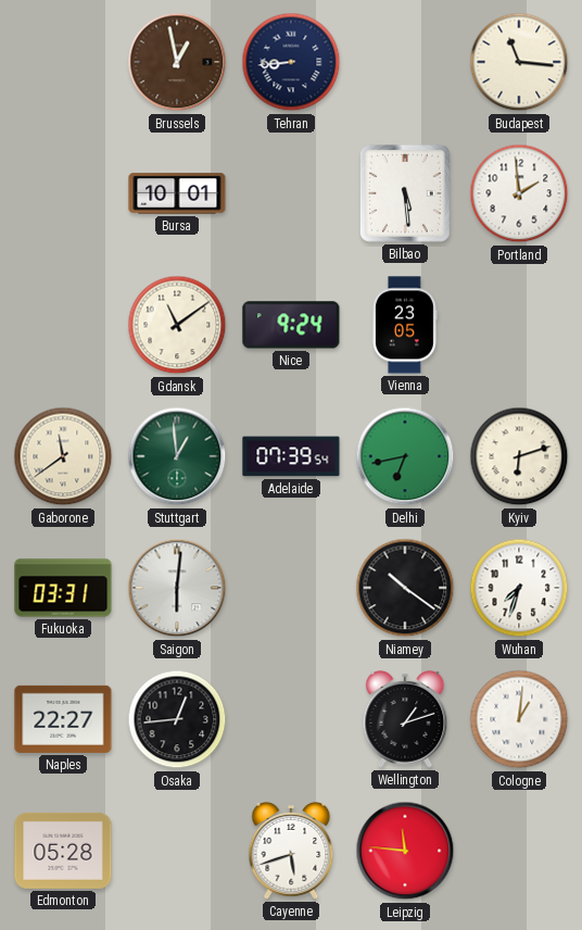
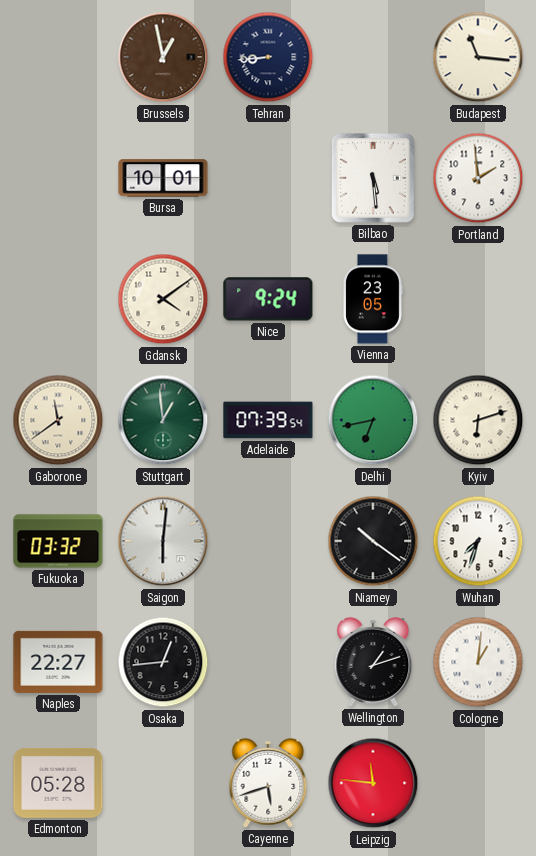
Gdansk: 11:09 -> 4:09 (163, 299)
Fukuoka: 03:31 -> 03:32 (58, 541)
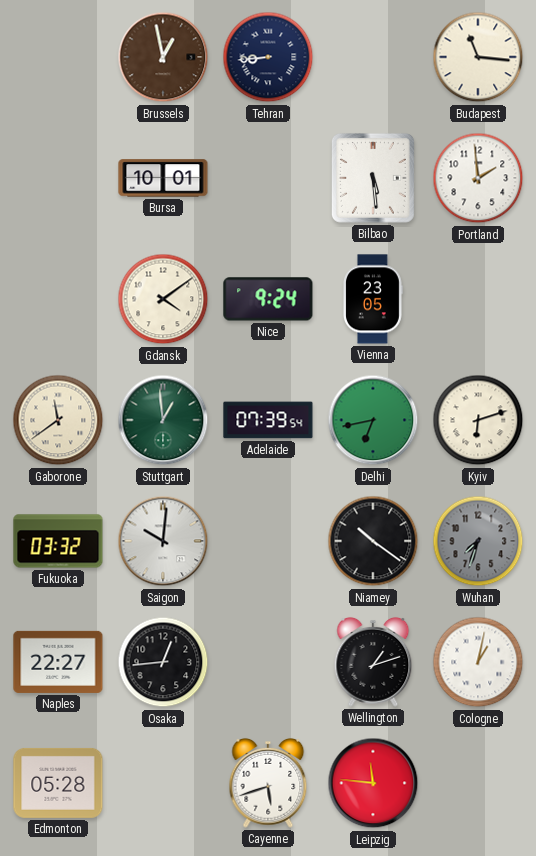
Saigon: 6:01 -> 10:01 (163, 541)
Wuhan dial: white -> grey (478, 541)
Cologne: 1:01 -> 1:02 (478, 662)
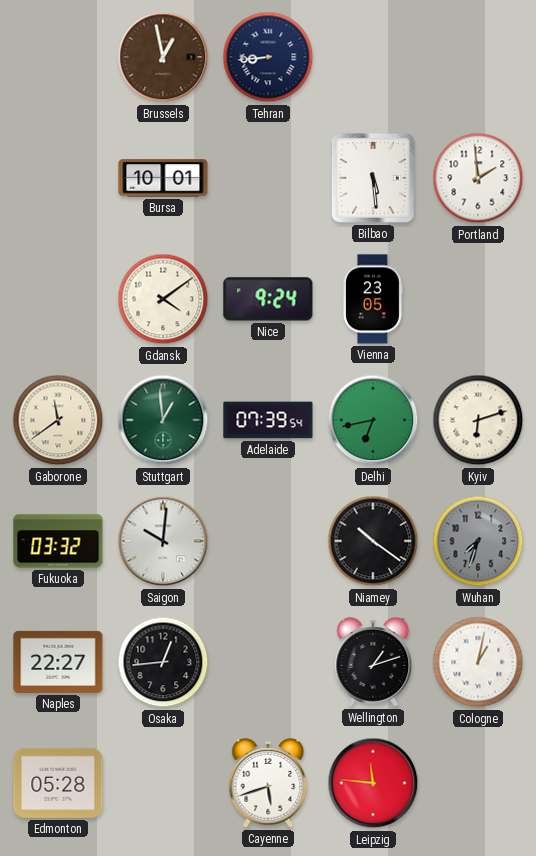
Budapest: 11:16 -> none (478, 57)
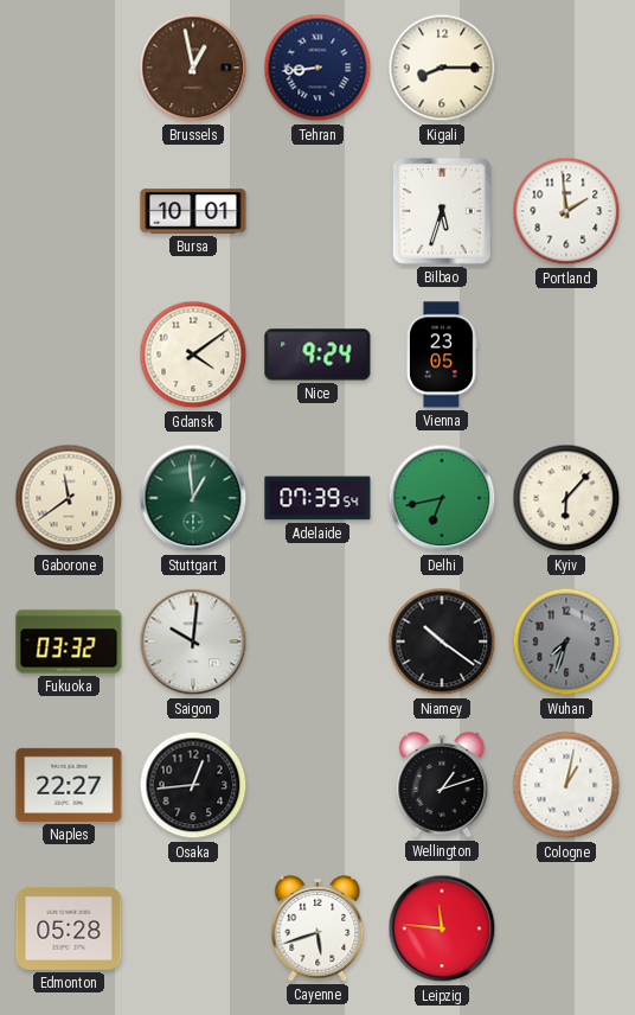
Kigali: none -> 8:15 (442, 68)
Bilbao: 5:29 -> 5:33 (442, 211)
Kyiv: 6:12 -> 6:07 (566, 498)
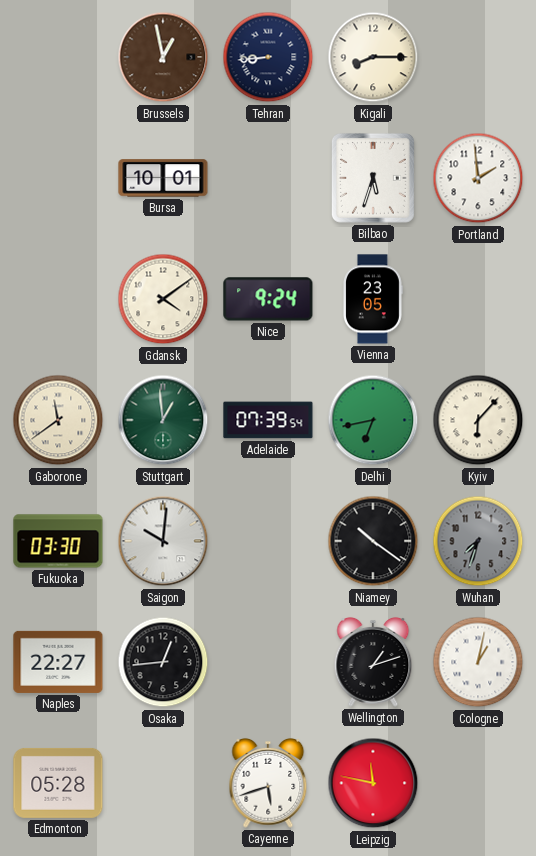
Fukuoka: 03:32 -> 03:30 (58, 541)
Leipzig: 11:46 -> 11:47 (373, 783)
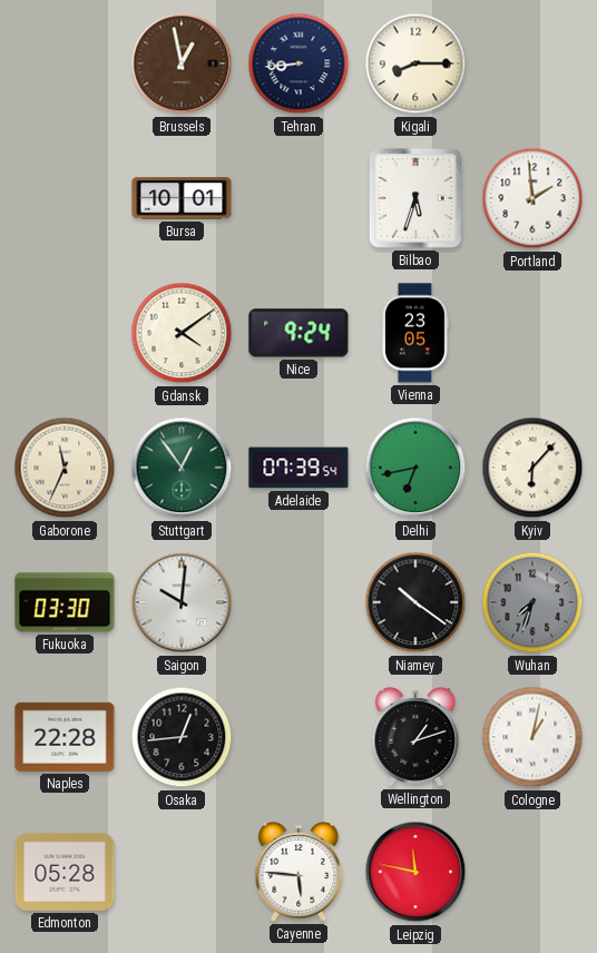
Gaborone: 11:39 -> 11:34 (65, 468)
Stuttgart: 12:59 -> 12:54 (182, 468)
Naples: 22:27 -> 22:28 (65, 737)
Cayenne: 5:42 -> 5:46 (298, 872)
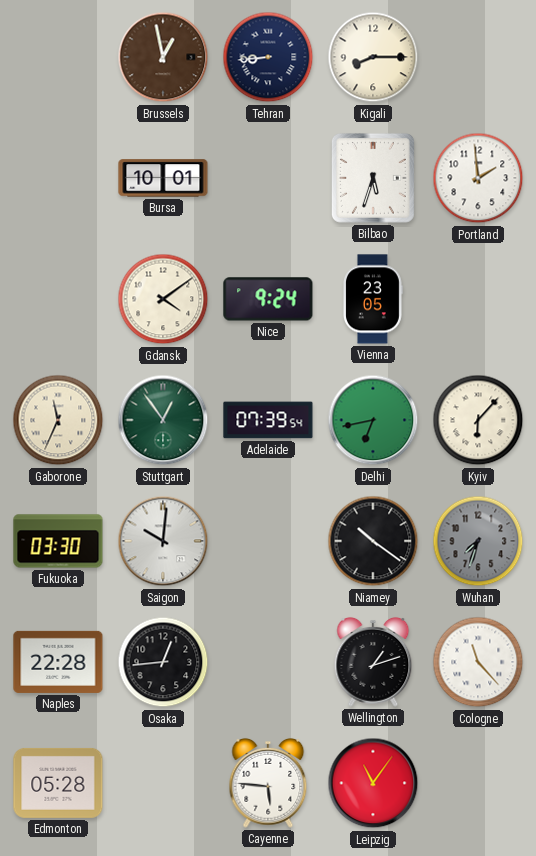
Cologne: 1:02 -> 11:23 (478, 662)
Leipzig: 11:47 -> 11:06 (373, 783)
